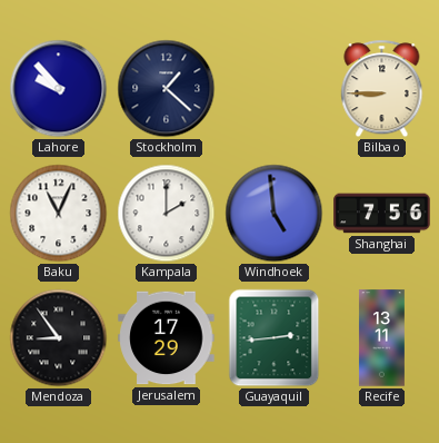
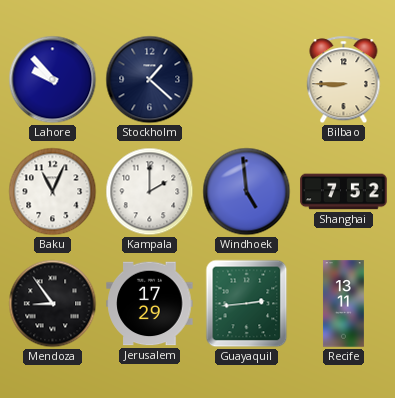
Shanghai: 7:56 -> 7:52 (344, 192)
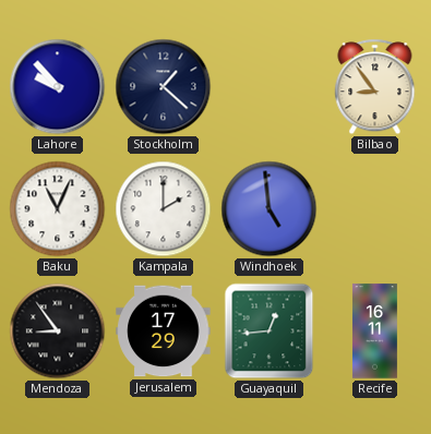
Bilbao: 8:45 -> 8:54 (375, 87)
Shanghai: 7:52 -> none (344, 192)
Guayaquil: 2:44 -> 12:44 (270, 331)
Recife: 13:11 -> 16:11 (374, 331)
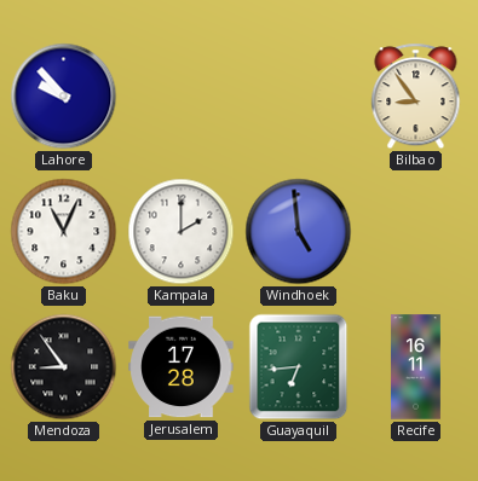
Stockholm: 1:22 -> none (164, 87)
Jerusalem: 17:29 -> 17:28 (182, 367)
Guayaquil: 12:44 -> 6:44 (299, 367)
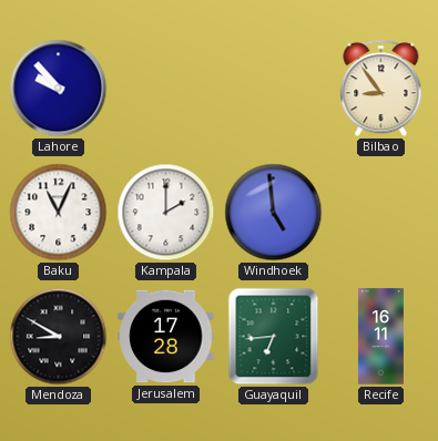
Mendoza: 8:54 -> 8:50 (59, 337)
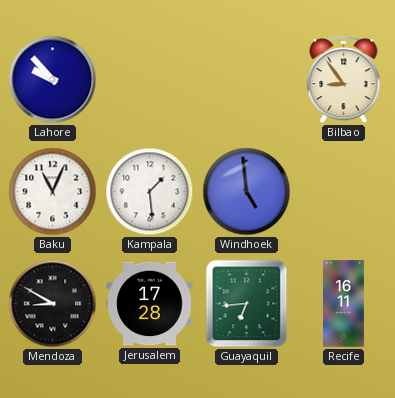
Kampala: 2:00 -> 1:29 (150, 192)
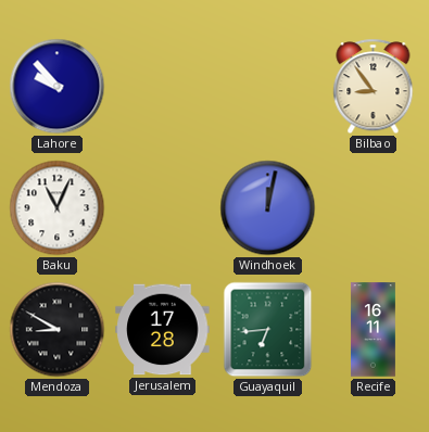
Kampala: 1:29 -> none (150, 192)
Windhoek: 4:59 -> 12:02 (268, 208)
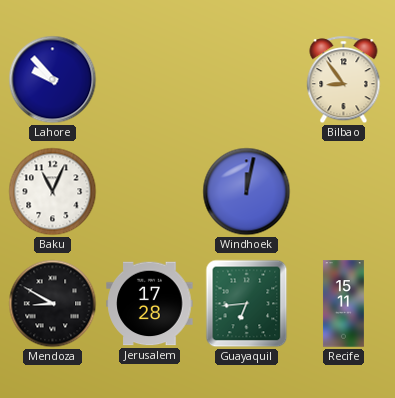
Recife: 16:11 -> 15:11 (343, 304)
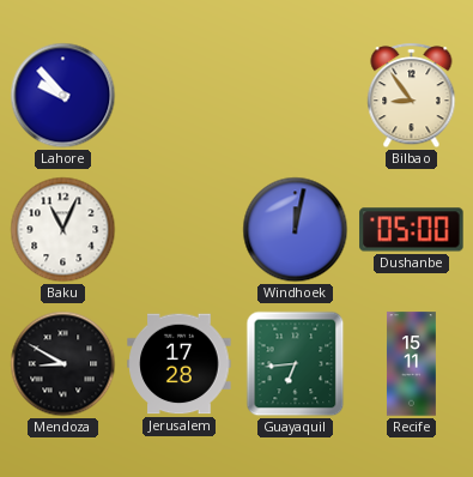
Dushanbe: none -> 05:00 (412, 230)
